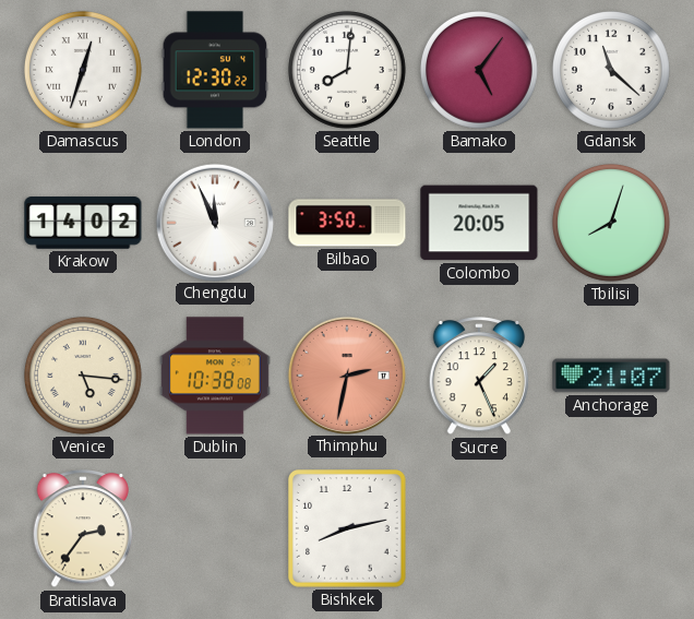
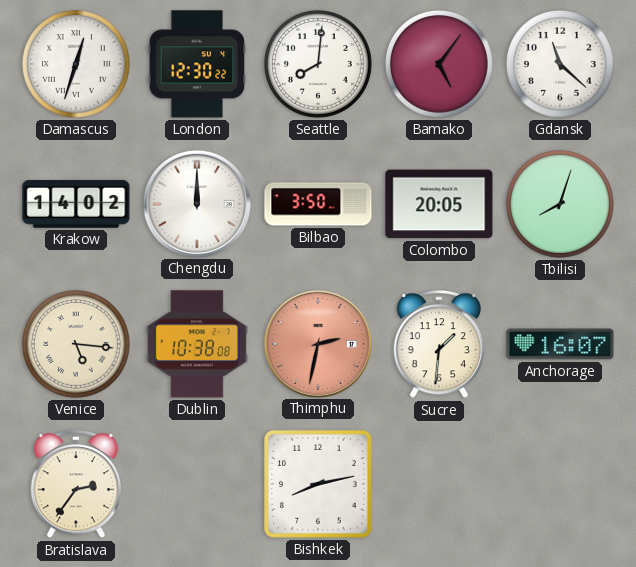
Chengdu: 11:56 -> 12:00 (196, 203)
Sucre: 1:26 -> 1:31 (439, 345)
Anchorage: 21:07 -> 16:07 (560, 344)
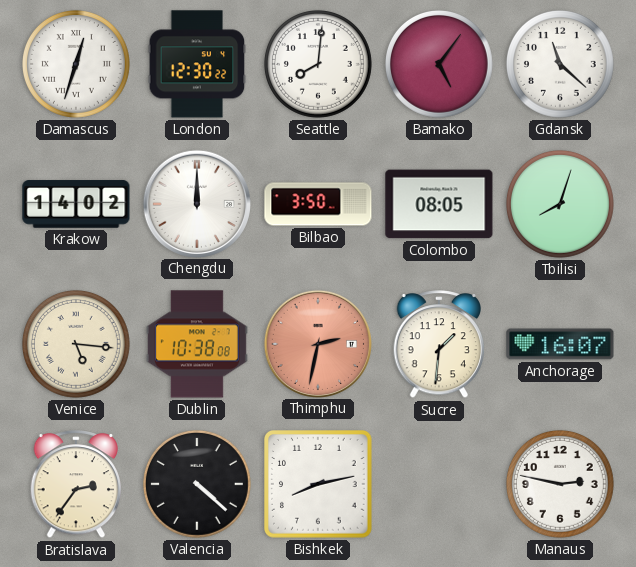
Colombo: 20:05 -> 08:05 (439, 204)
Valencia: none -> 4:22 (197, 484)
Manaus: none -> 2:47 (560, 484)
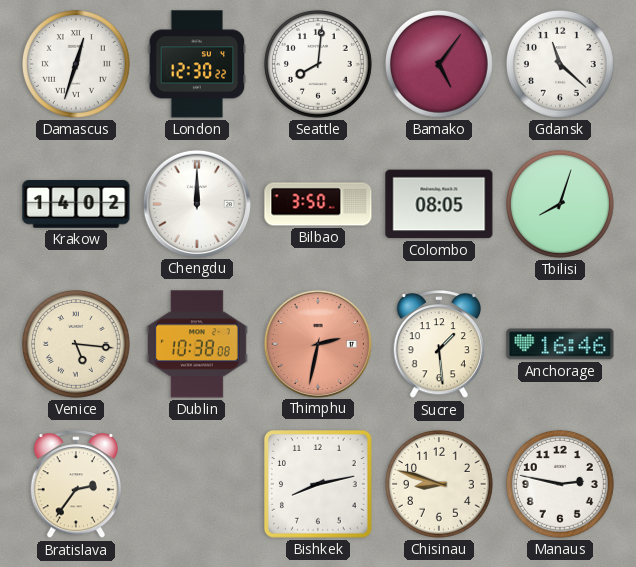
Sucre: 1:31 -> 1:29 (439, 345)
Anchorage: 16:07 -> 16:46 (560, 344)
Valencia: 4:22 -> none (197, 484)
Chisinau: none -> 8:48 (439, 484)
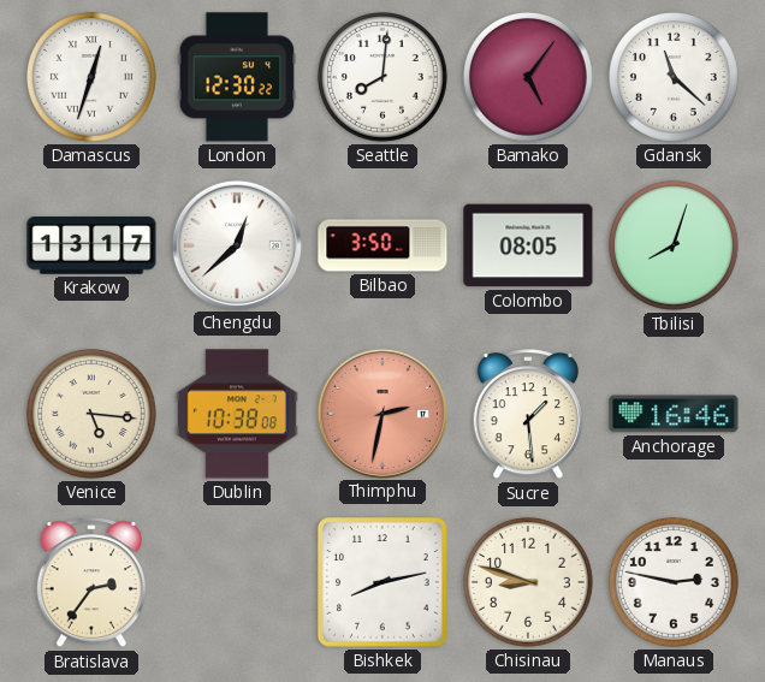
Krakow: 14:02 -> 13:17 (91, 245)
Chengdu: 12:00 -> 12:38 (236, 244)
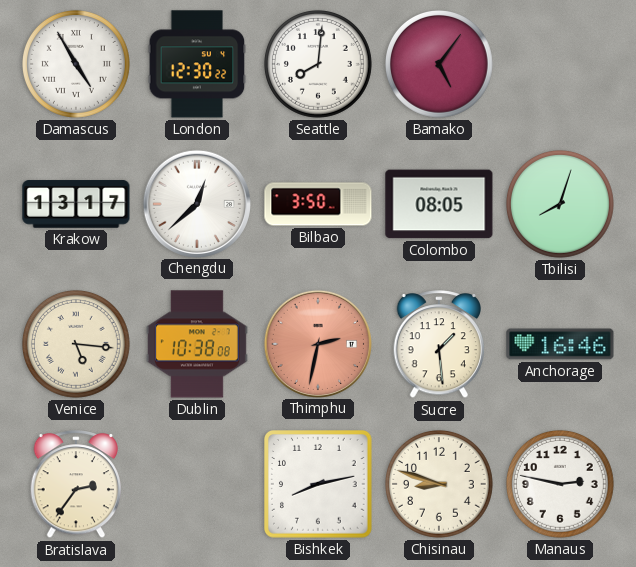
Damascus: 12:33 -> 4:55 (76, 64)
Gdansk: 11:22 -> none (674, 77)
